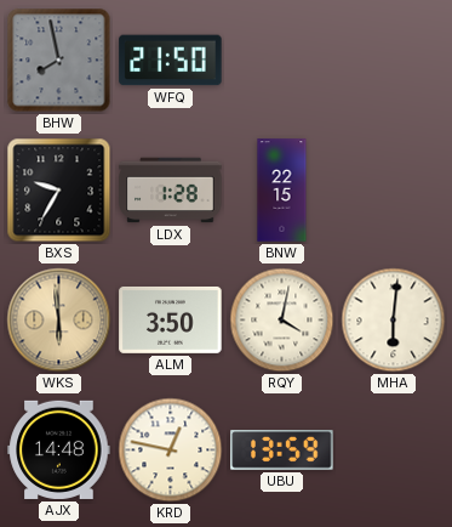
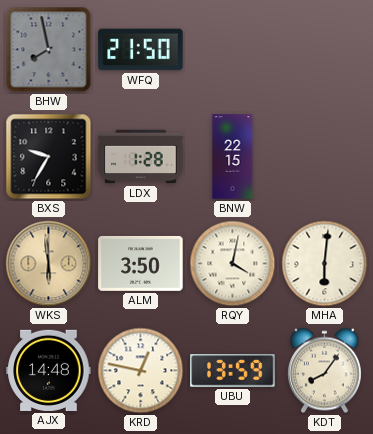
KDT: none -> 8:06 (324, 371)
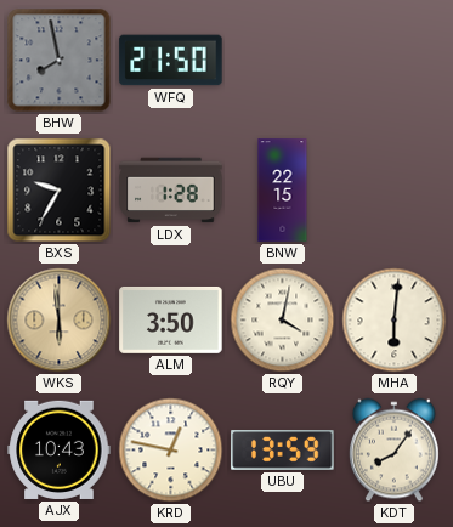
AJX: 14:48 -> 10:43 (60, 449)
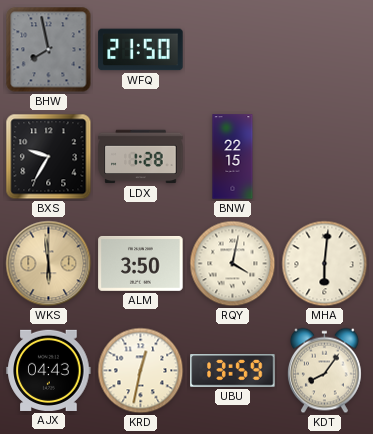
AJX: 10:43 -> 04:43 (49, 370)
KRD: 12:47 -> 12:32 (141, 371)
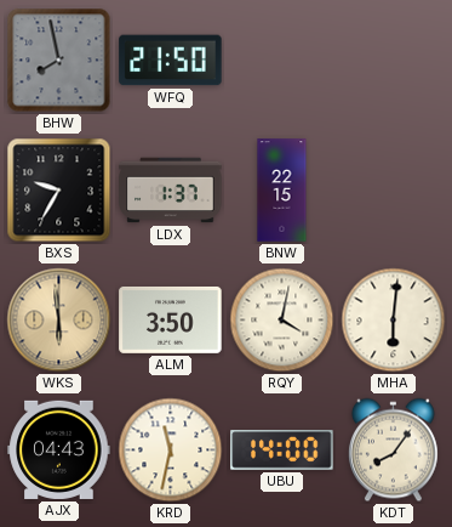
LDX: 1:28 -> 1:37 (171, 191)
KRD: 12:32 -> 11:32 (171, 450)
UBU: 13:59 -> 14:00 (282, 450)
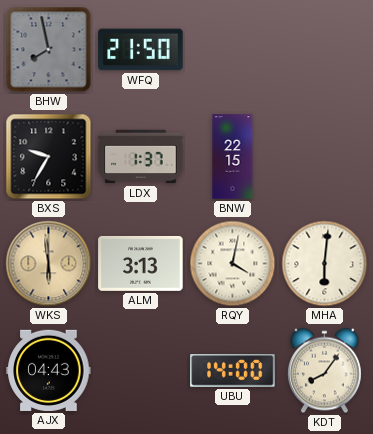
ALM: 3:50 -> 3:13 (141, 263)
KRD: 11:32 -> none (171, 450)
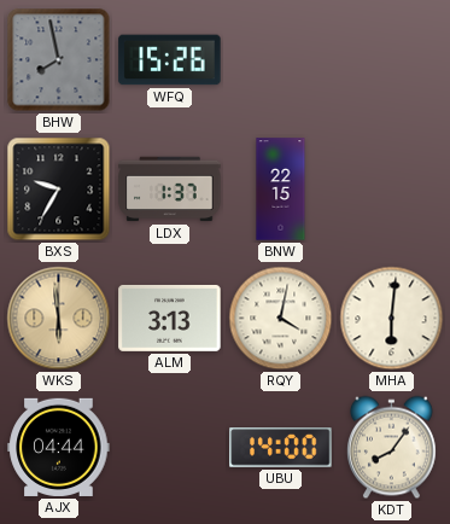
WFQ: 21:50 -> 15:26 (170, 60)
AJX: 04:43 -> 04:44 (59, 447)
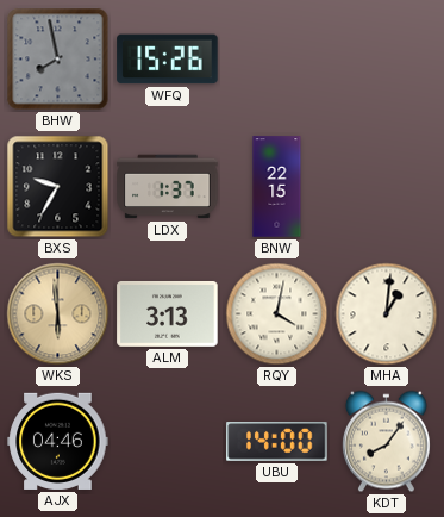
MHA: 6:01 -> 1:01 (387, 314)
AJX: 04:44 -> 04:46 (58, 441)
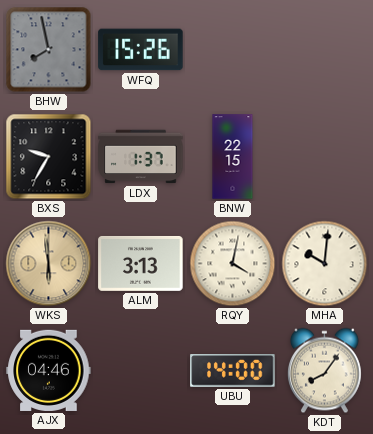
MHA: 1:01 -> 10:01 (325, 264)
